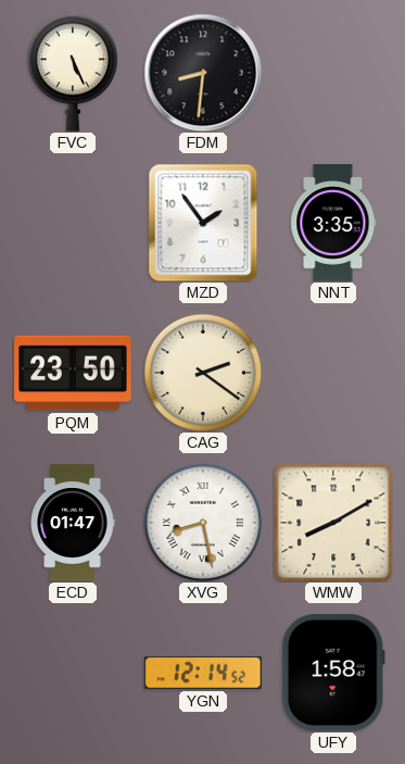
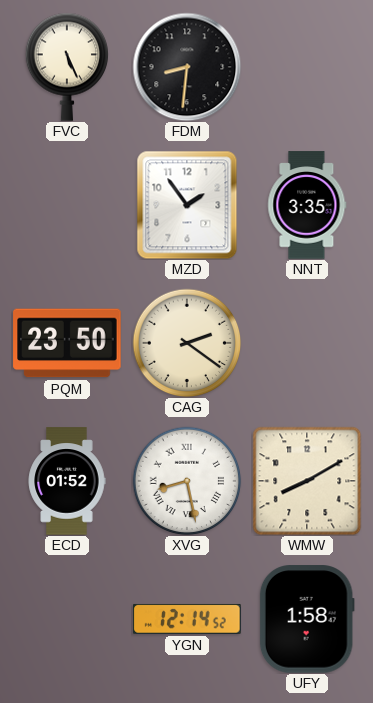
ECD: 01:47 -> 01:52 (67, 481)
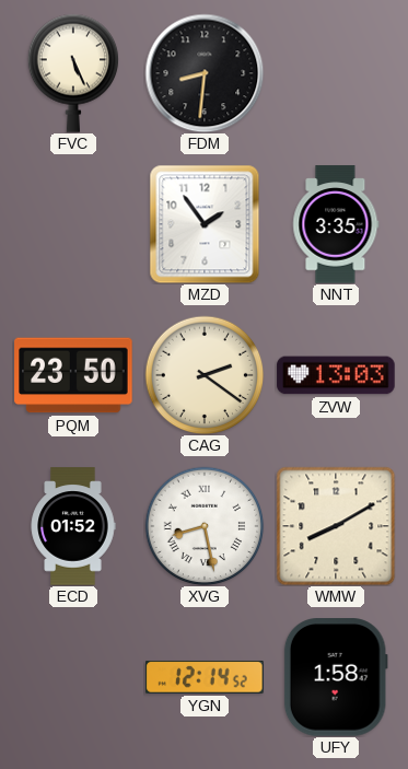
ZVW: none -> 13:03 (336, 375)
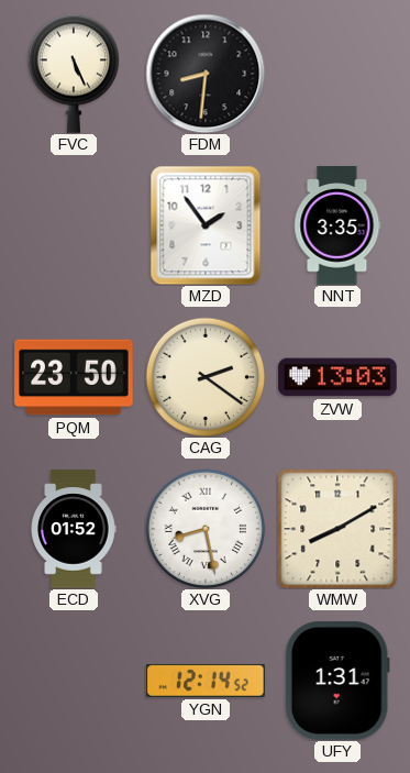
UFY: 1:58 -> 1:31 (337, 681)
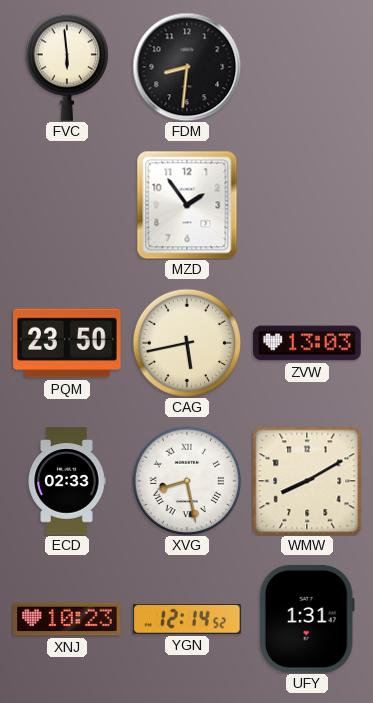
FVC: 5:26 -> 5:59 (66, 67)
NNT: 3:35 -> none (337, 225)
CAG: 2:21 -> 5:43 (187, 343)
ECD: 01:52 -> 02:33 (67, 481)
XNJ: none -> 10:23 (67, 619)
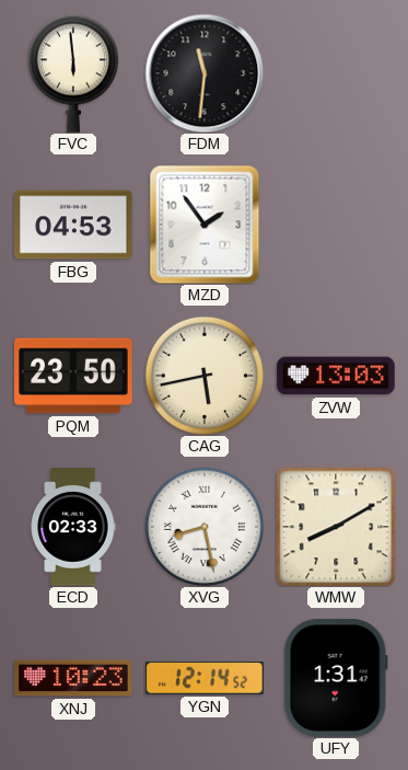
FDM: 8:31 -> 11:31 (205, 73)
FBG: none -> 04:53 (73, 225)
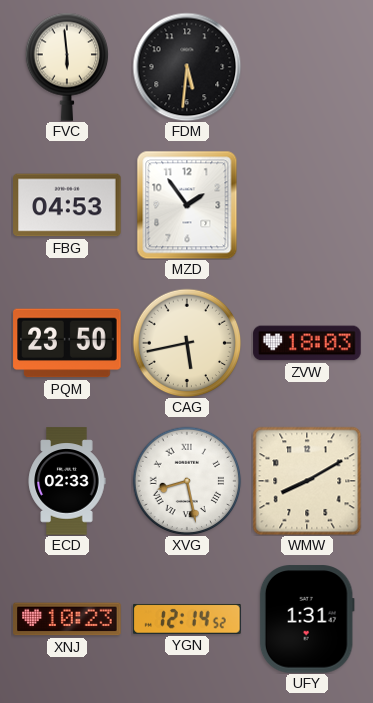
FDM: 11:31 -> 5:31 (187, 67)
ZVW: 13:03 -> 18:03 (307, 343)
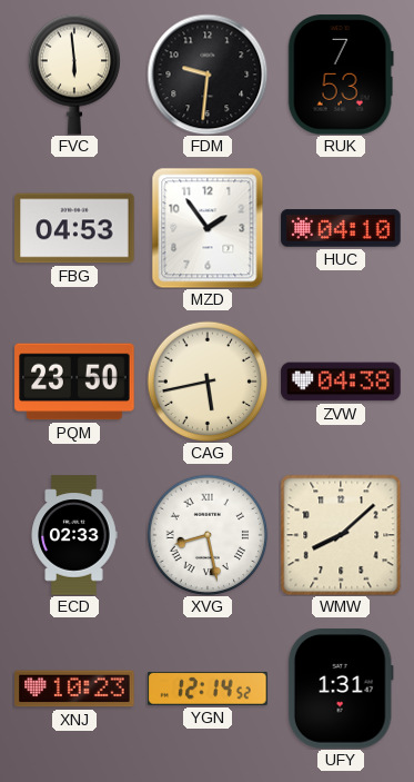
FDM: 5:31 -> 9:31 (208, 75)
RUK: none -> 7:53 (341, 75)
HUC: none -> 04:10 (341, 228)
ZVW: 18:03 -> 04:38 (341, 382)
WMW: 8:10 -> 8:08 (341, 535)
